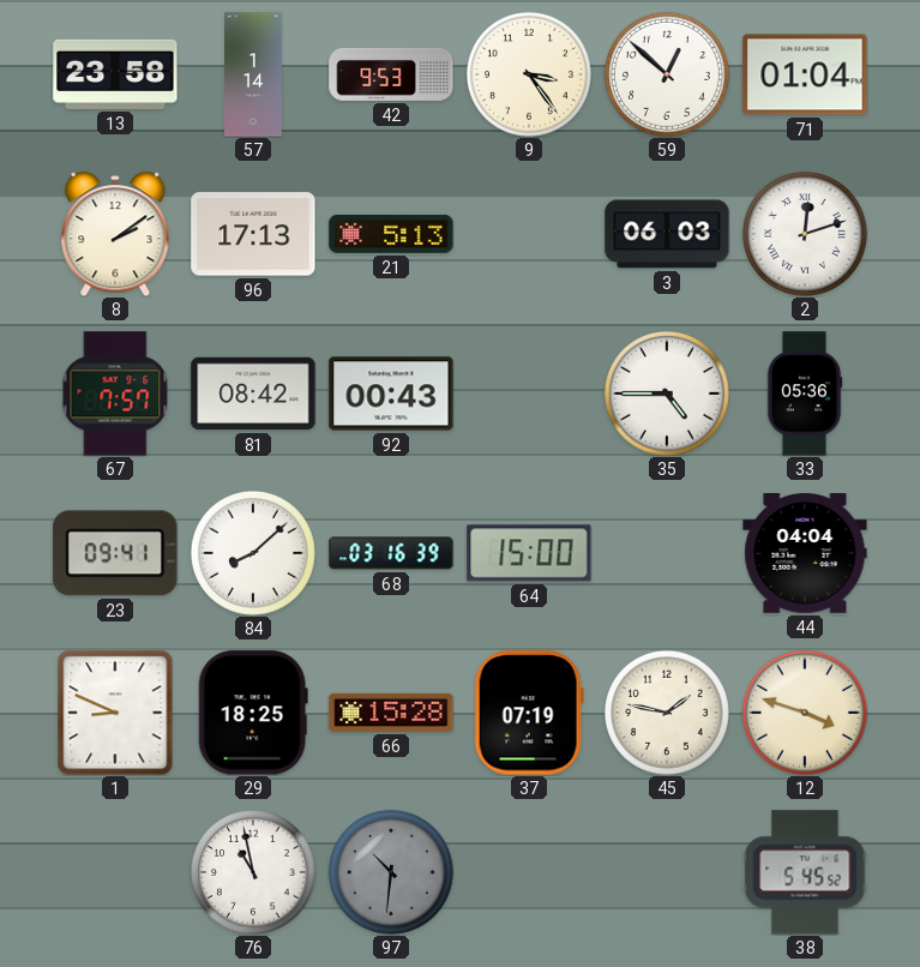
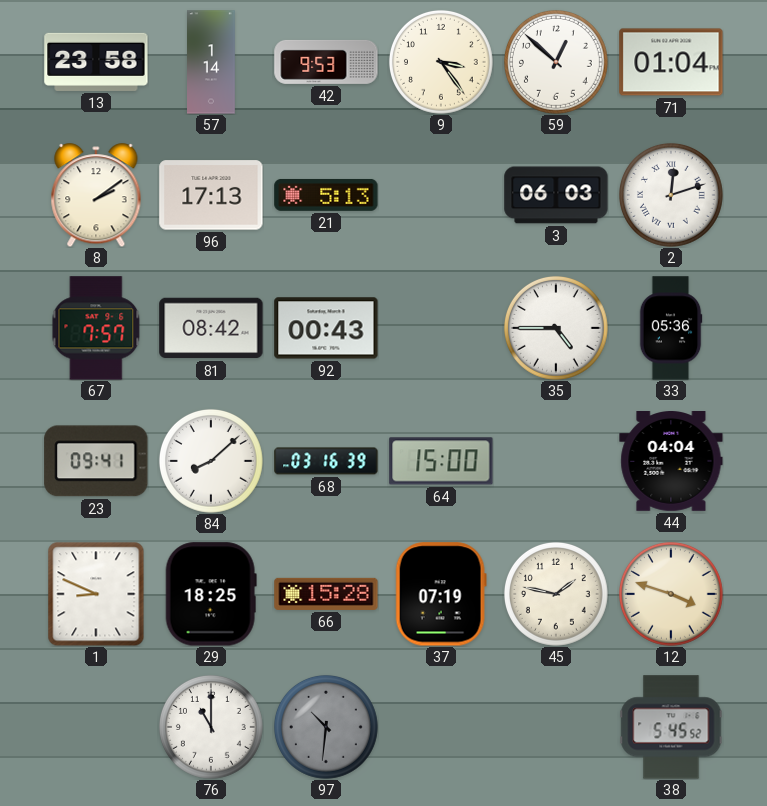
76: 10:58 -> 11:00 (211, 727)
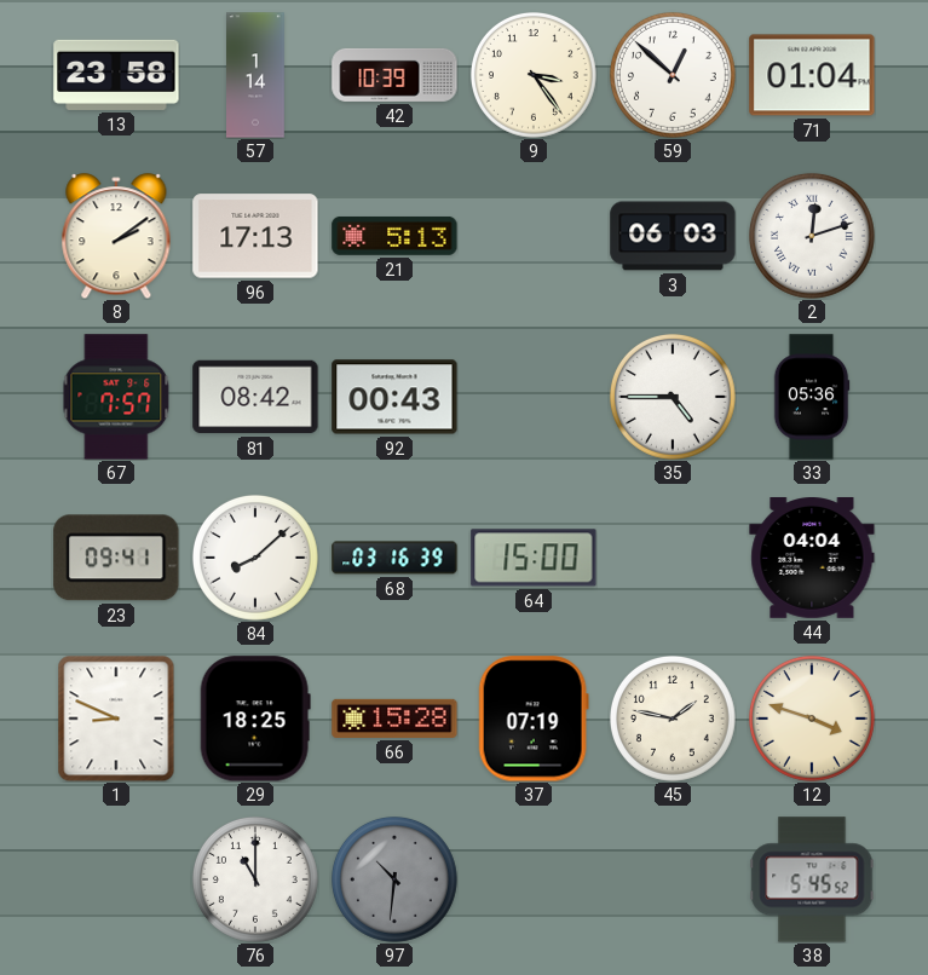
42: 9:53 -> 10:39 (394, 75)
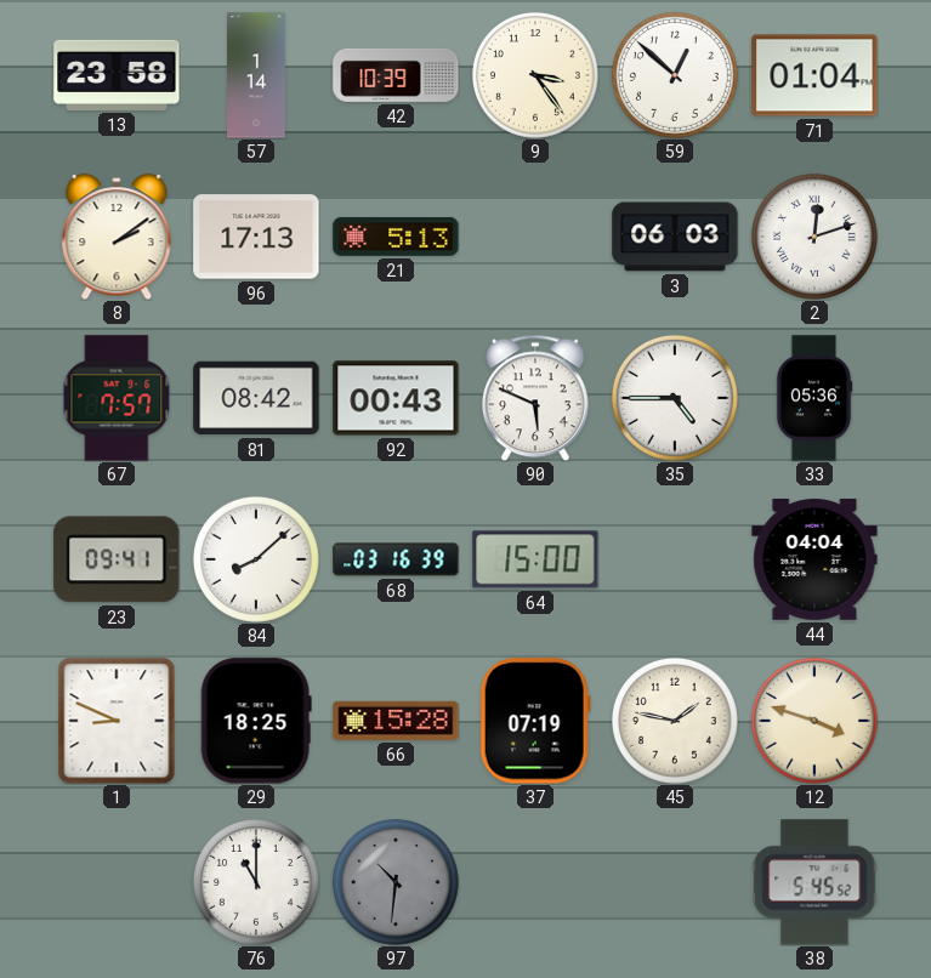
90: none -> 5:49 (535, 398)
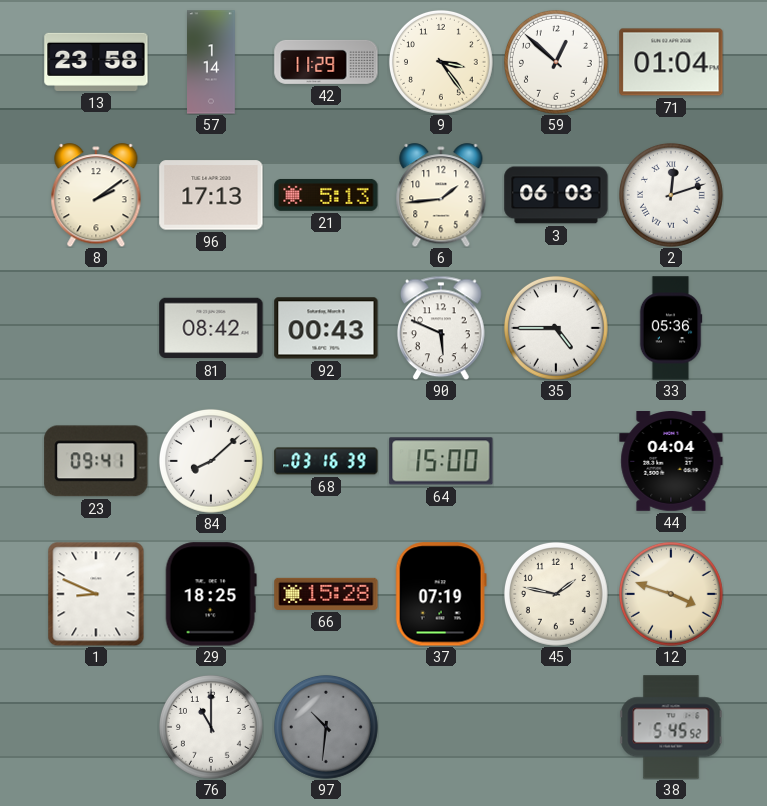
42: 10:39 -> 11:29 (326, 62)
6: none -> 1:44 (441, 195)
67: 7:57 -> none (117, 398)
